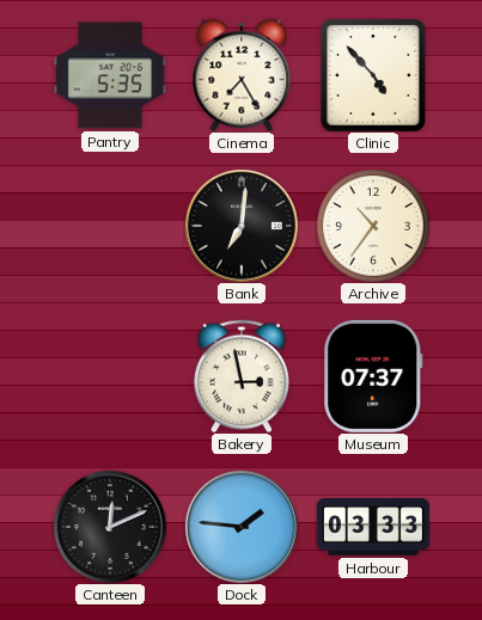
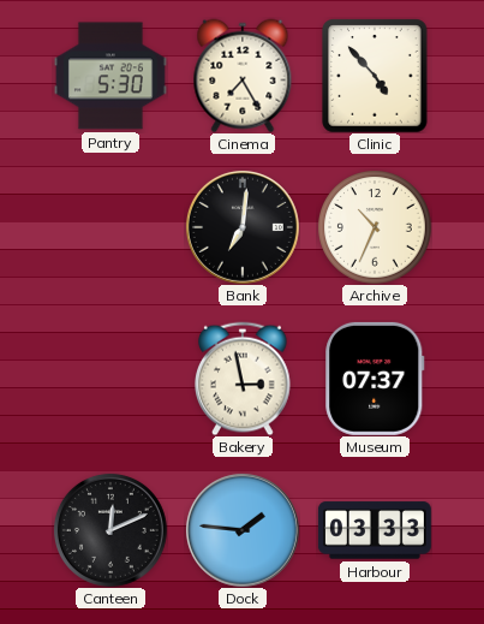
Pantry: 5:35 -> 5:30 (110, 76)
Archive: 10:36 -> 10:34 (375, 227)
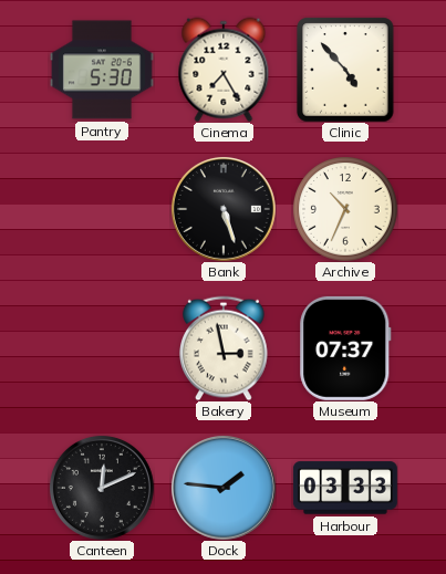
Bank: 7:01 -> 5:27 (224, 209)
